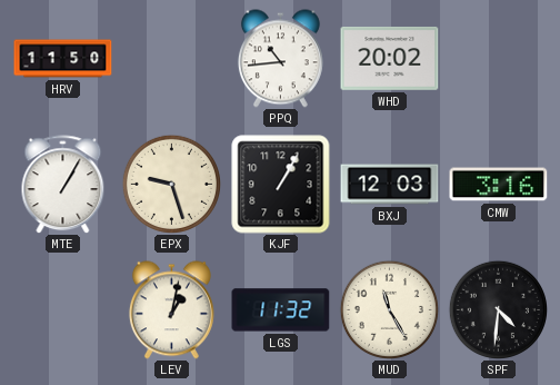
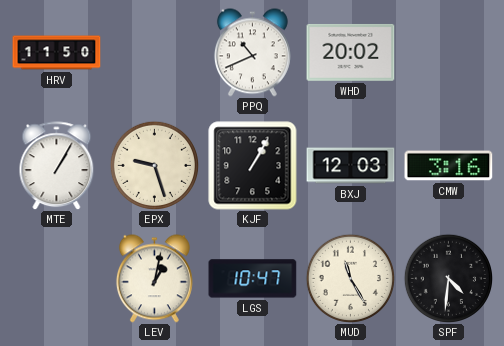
PPQ: 10:44 -> 10:41 (252, 53)
LGS: 11:32 -> 10:47 (253, 279)
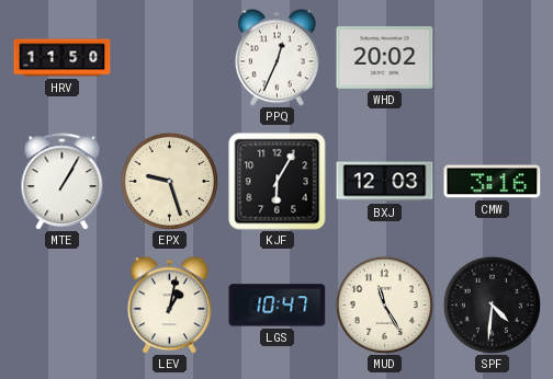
PPQ: 10:41 -> 12:34 (276, 58)
KJF: 1:05 -> 6:05 (278, 182)
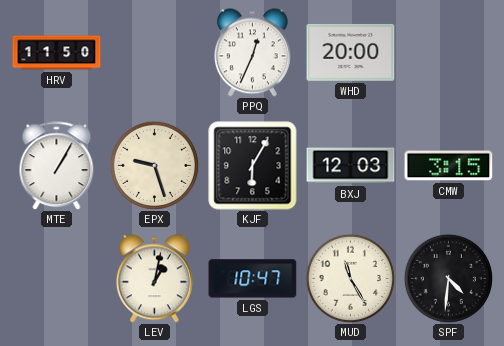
WHD: 20:02 -> 20:00 (351, 52)
CMW: 3:16 -> 3:15 (449, 166)
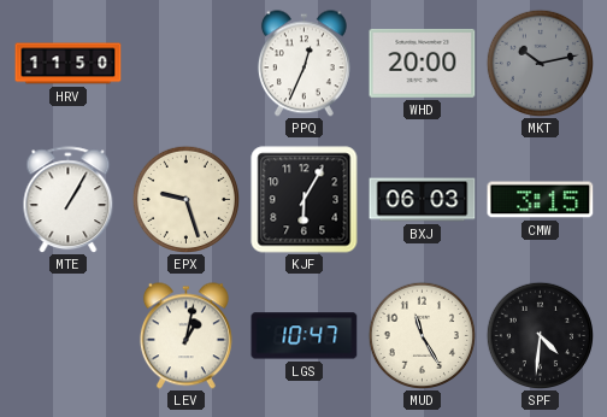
MKT: none -> 10:13 (540, 63)
BXJ: 12:03 -> 06:03 (423, 200)
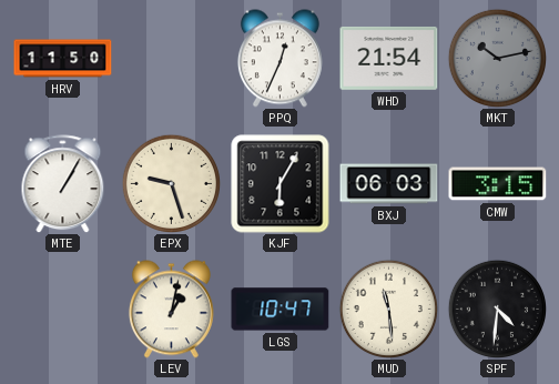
WHD: 20:00 -> 21:54 (389, 58)
MUD: 11:25 -> 11:29 (388, 309)
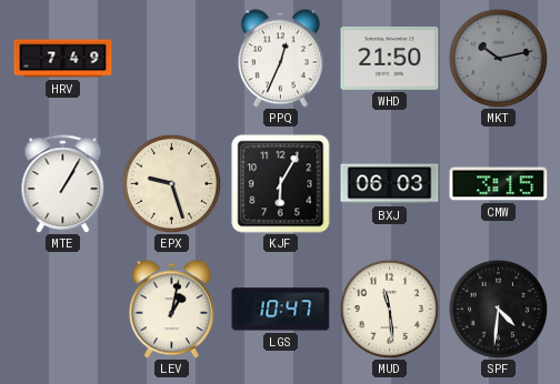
HRV: 11:50 -> 7:49 (63, 59)
WHD: 21:54 -> 21:50 (390, 58)
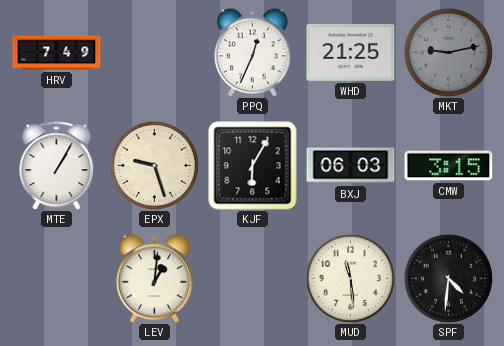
WHD: 21:50 -> 21:25 (351, 52)
MKT: 10:13 -> 9:13 (448, 52)
LEV: 1:02 -> 1:01 (154, 279)
LGS: 10:47 -> none (281, 310)
